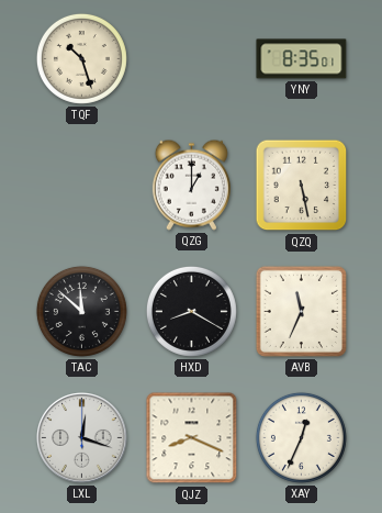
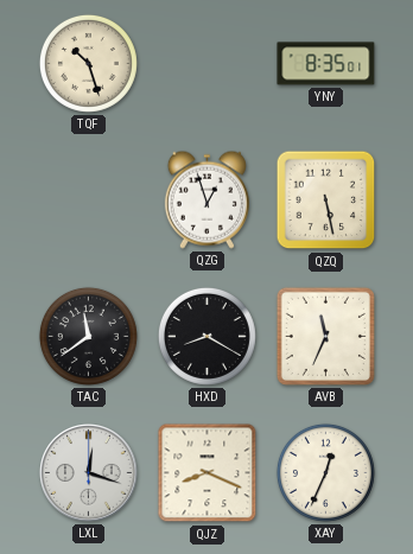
QZG: 1:00 -> 12:57 (206, 199)
TAC: 11:52 -> 11:39 (88, 336)
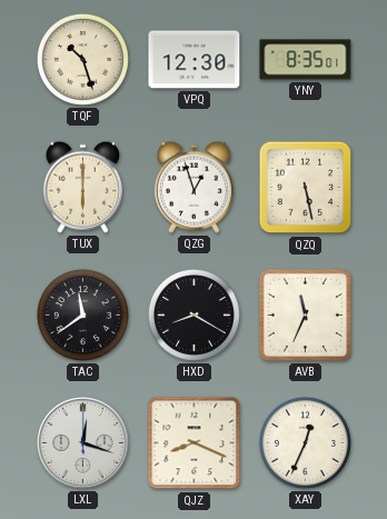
VPQ: none -> 12:30 (195, 60)
TUX: none -> 6:00 (82, 187)
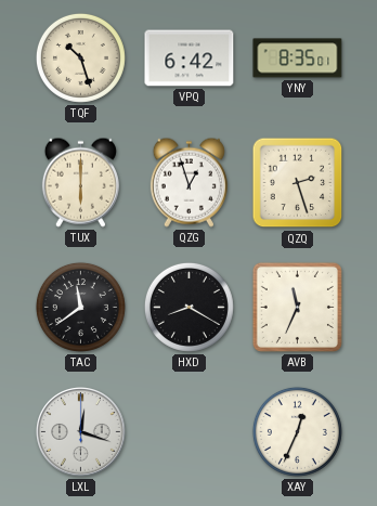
VPQ: 12:30 -> 6:42 (190, 59)
QZQ: 5:28 -> 2:27 (298, 183)
QJZ: 8:19 -> none (195, 443)
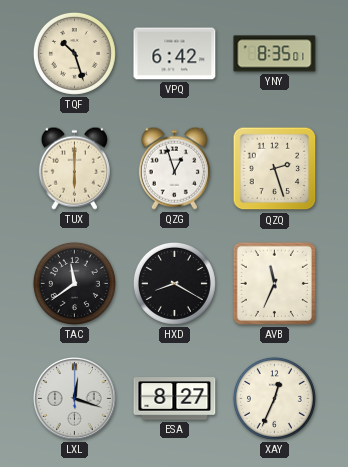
ESA: none -> 8:27 (175, 399)
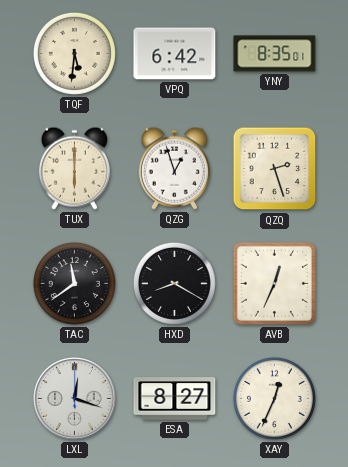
TQF: 10:27 -> 5:31 (74, 53)
AVB: 11:34 -> 12:34 (274, 283)
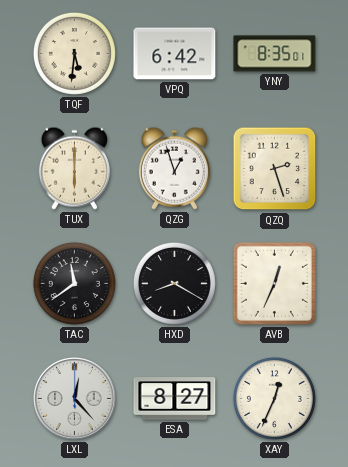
LXL: 12:18 -> 12:23 (75, 399)
